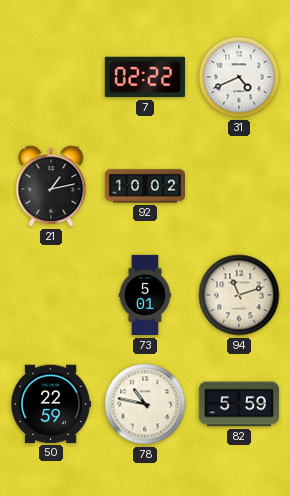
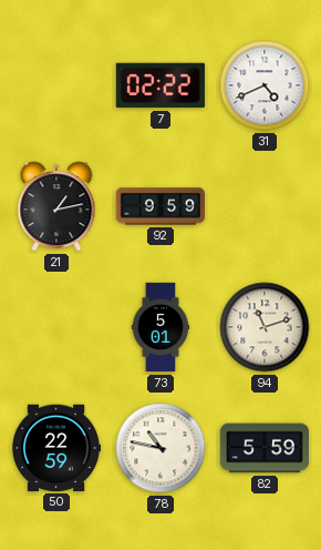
92: 10:02 -> 9:59 (159, 206)
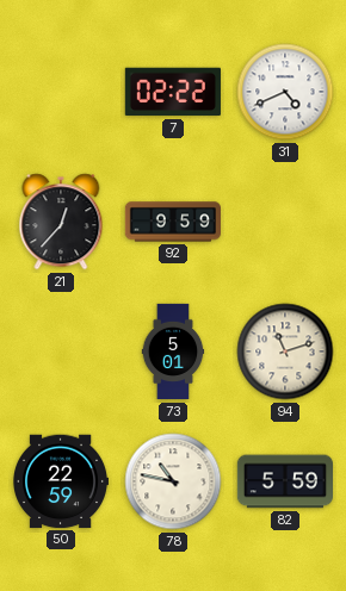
21: 1:13 -> 12:37 (61, 222)
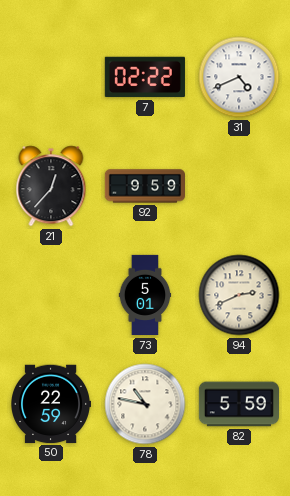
94: 11:12 -> 2:41 (239, 295)
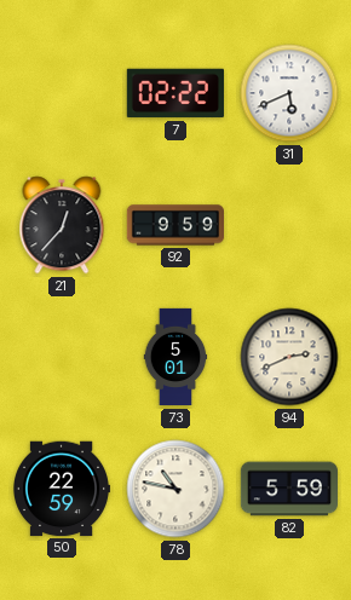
31: 4:41 -> 5:41 (289, 93)
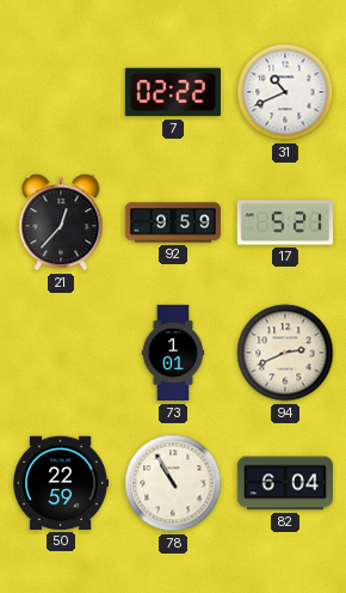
31: 5:41 -> 10:41 (285, 92)
17: none -> 5:21 (284, 222)
73: 5:01 -> 1:01 (173, 353)
78: 10:47 -> 10:55 (173, 483)
82: 5:59 -> 6:04 (284, 483)
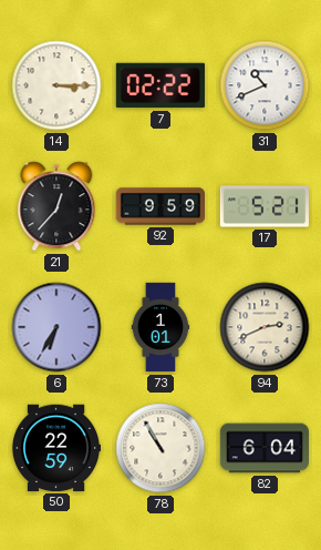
14: none -> 3:15 (56, 85)
6: none -> 6:35 (56, 327)
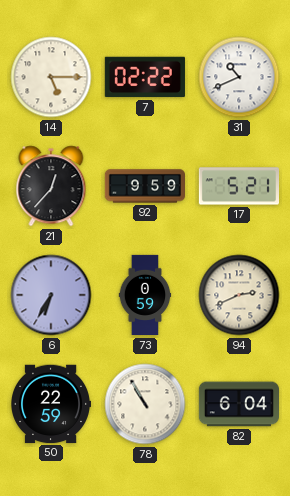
14: 3:15 -> 5:15 (51, 77)
73: 1:01 -> 0:59 (145, 295)
